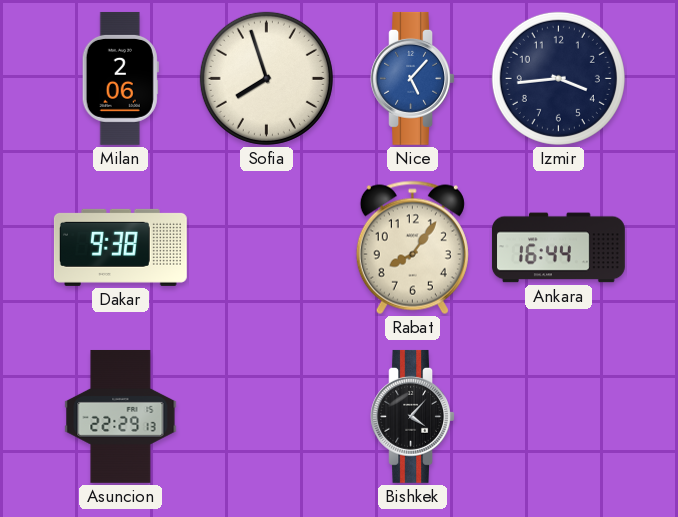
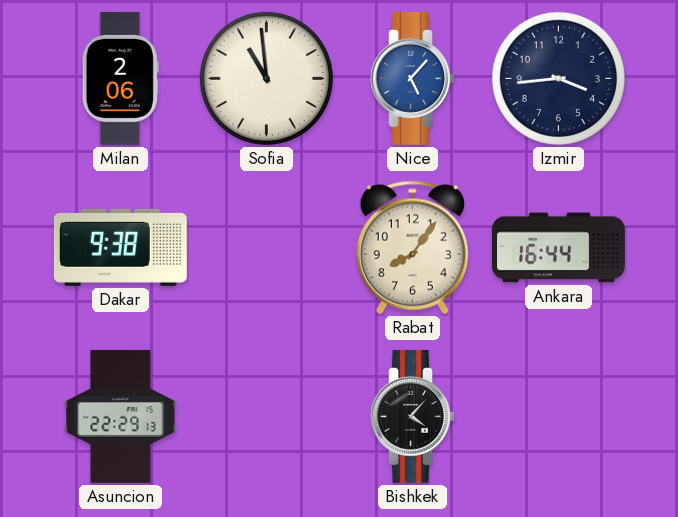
Sofia: 7:57 -> 10:59 (266, 78)
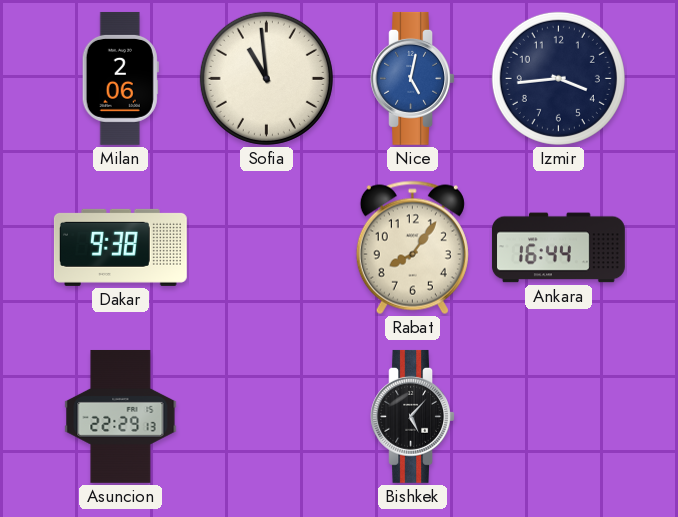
Nice: 5:07 -> 5:02 (412, 78)
Bishkek: 4:07 -> 5:07 (412, 416)
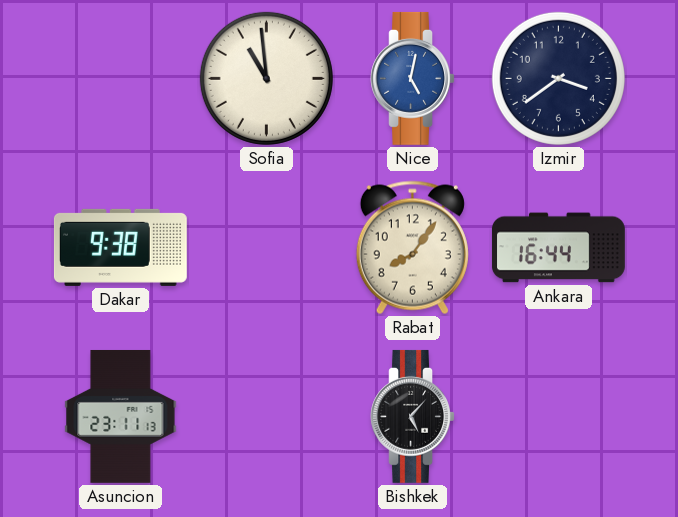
Milan: 2:06 -> none (120, 78)
Izmir: 3:44 -> 3:39 (558, 78)
Asuncion: 22:29 -> 23:11 (121, 416)
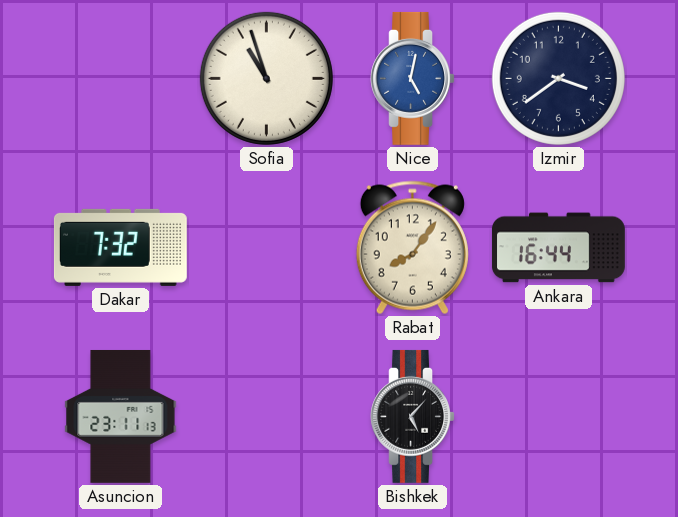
Sofia: 10:59 -> 10:57 (266, 78)
Dakar: 9:38 -> 7:32 (120, 247)
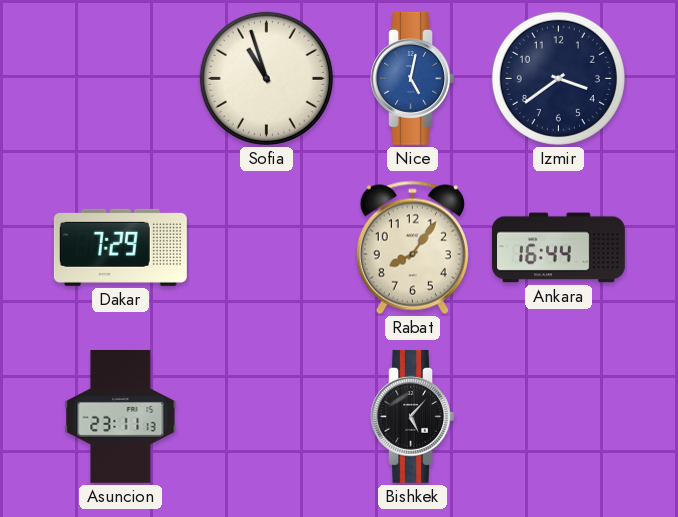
Dakar: 7:32 -> 7:29 (120, 247)
